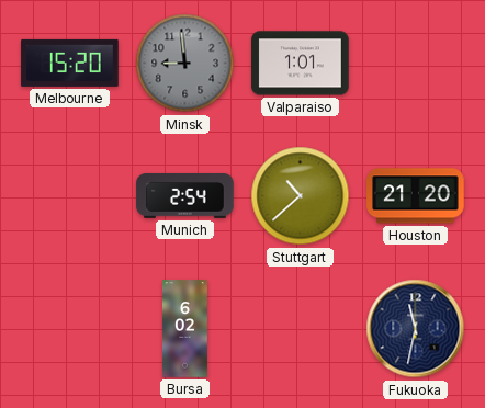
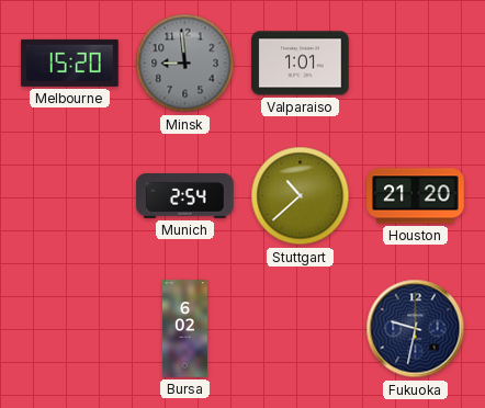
Fukuoka: 11:32 -> 9:32 (416, 329)
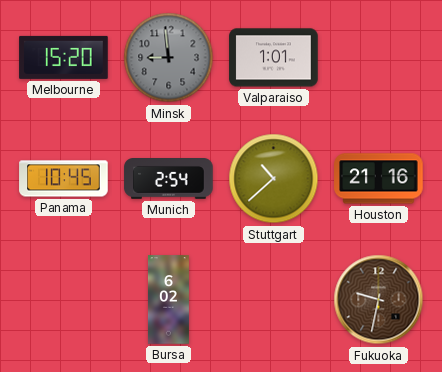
Panama: none -> 10:45 (64, 179)
Houston: 21:20 -> 21:16 (379, 179)
Fukuoka dial: navy -> brown (379, 300)
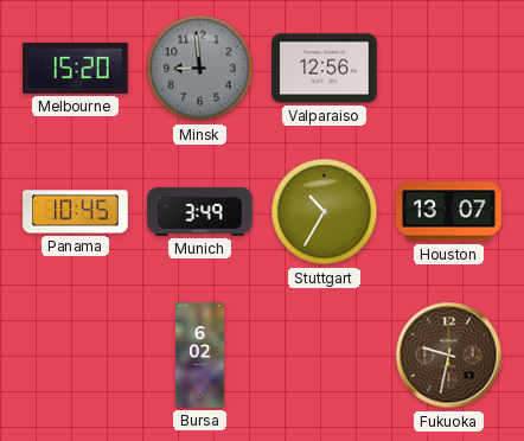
Valparaiso: 1:01 -> 12:56 (325, 69)
Munich: 2:54 -> 3:49 (200, 212)
Stuttgart: 10:38 -> 10:35 (325, 212)
Houston: 21:16 -> 13:07 (449, 212)
